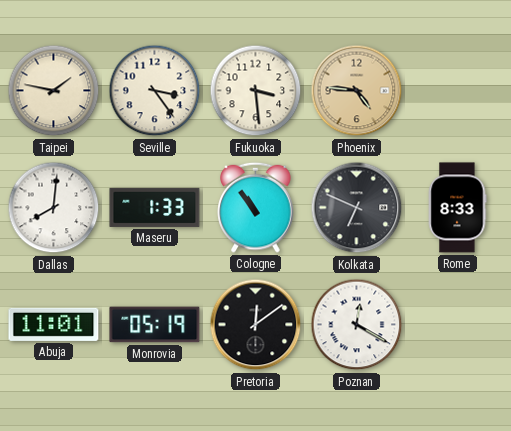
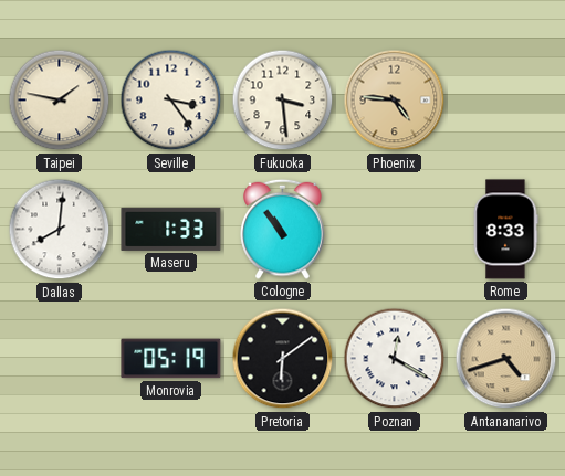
Kolkata: 6:49 -> none (357, 208)
Abuja: 11:01 -> none (54, 324)
Pretoria: 12:09 -> 6:09 (283, 359)
Antananarivo: none -> 4:42 (506, 359)
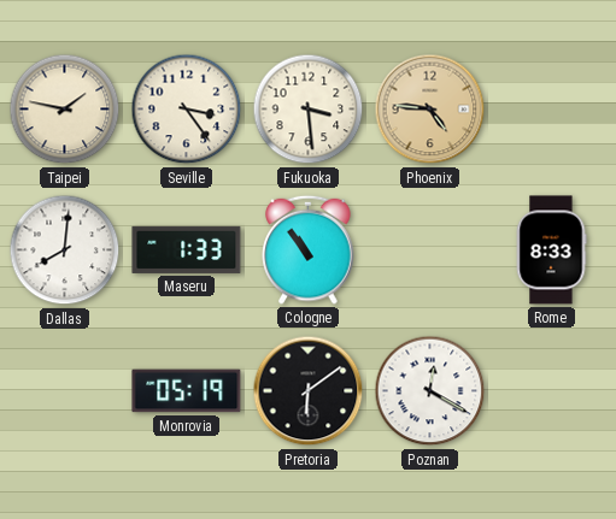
Antananarivo: 4:42 -> none (506, 359)
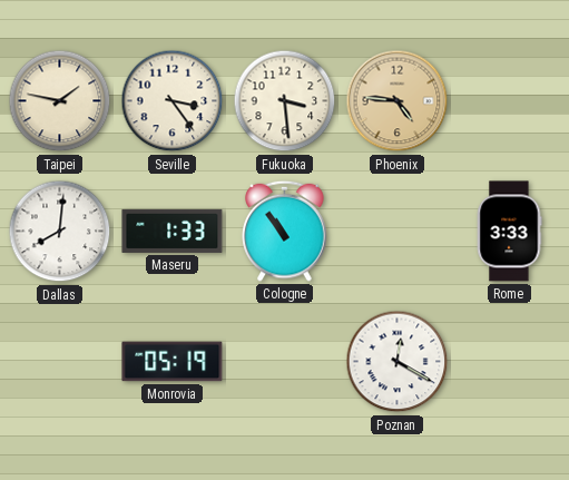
Rome: 8:33 -> 3:33 (509, 232)
Pretoria: 6:09 -> none (309, 391)
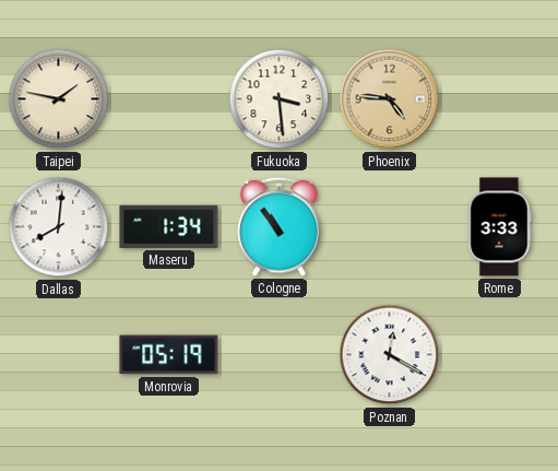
Seville: 3:24 -> none (173, 101)
Maseru: 1:33 -> 1:34 (169, 226)
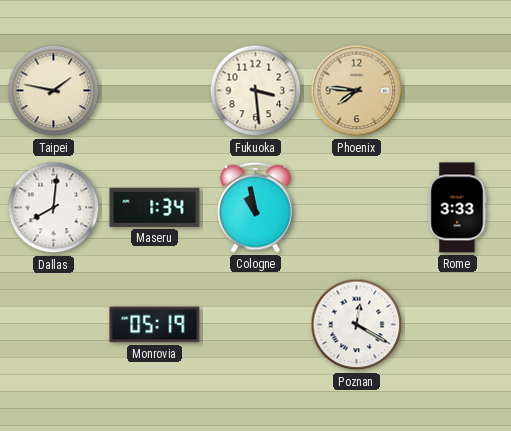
Phoenix: 4:46 -> 7:46 (357, 91)
Cologne: 10:54 -> 10:58 (256, 207)
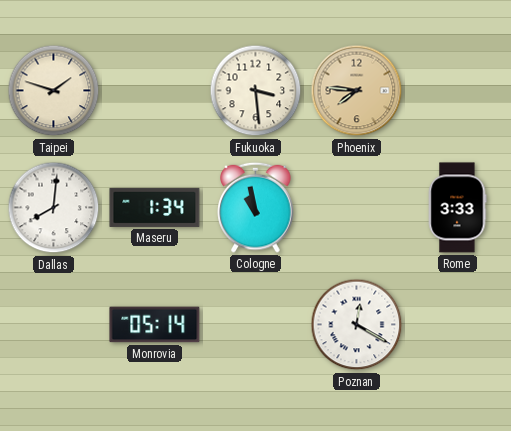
Taipei: 1:47 -> 1:48 (54, 91)
Monrovia: 05:19 -> 05:14 (155, 325)
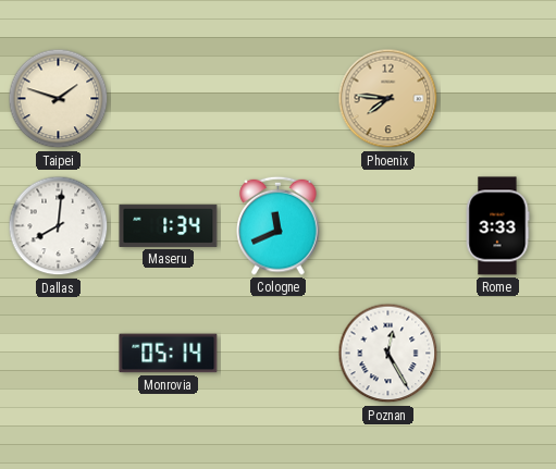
Fukuoka: 3:29 -> none (256, 91)
Cologne: 10:58 -> 11:41 (279, 225)
Poznan: 12:20 -> 12:25 (388, 354)
